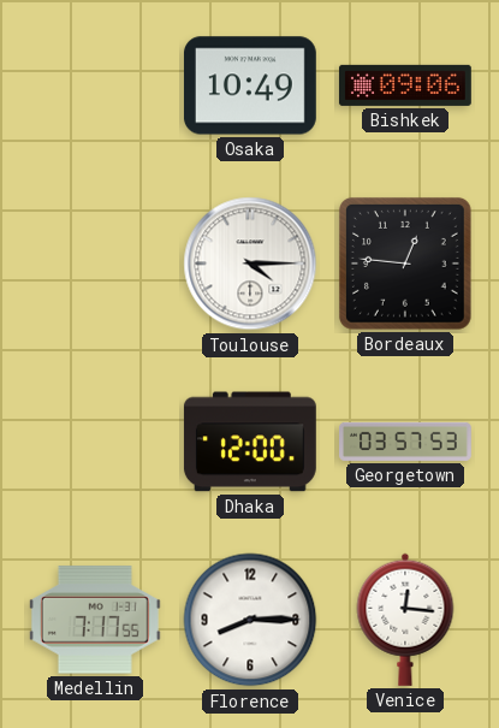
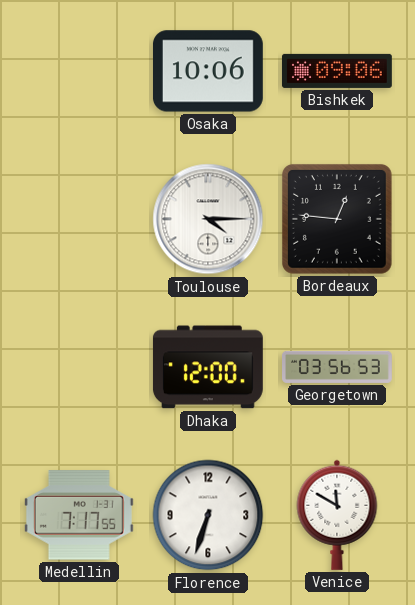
Osaka: 10:49 -> 10:06 (208, 71)
Georgetown: 03:57 -> 03:56 (338, 367)
Florence: 8:15 -> 6:33 (208, 515)
Venice: 12:16 -> 11:50 (337, 515)
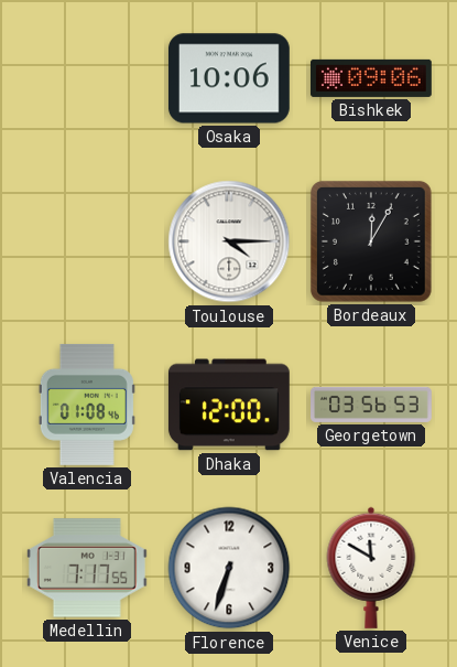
Bordeaux: 12:46 -> 12:05 (371, 241)
Valencia: none -> 01:08 (87, 405)
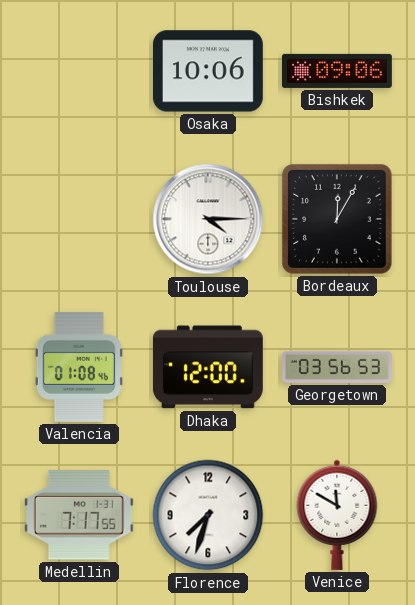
Florence: 6:33 -> 7:33 (208, 515)
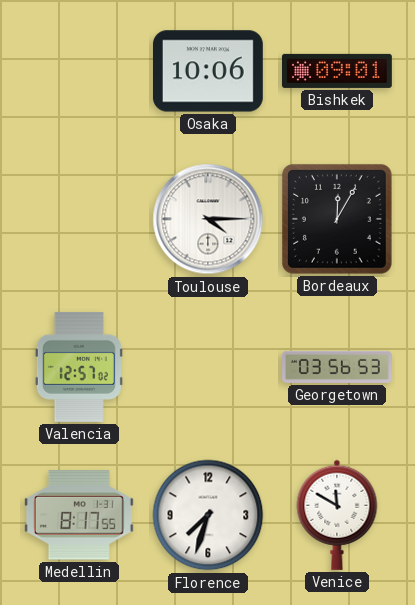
Bishkek: 09:06 -> 09:01 (337, 71)
Valencia: 01:08 -> 12:57 (79, 367)
Dhaka: 12:00 -> none (208, 367)
Medellin: 7:17 -> 8:17 (79, 515)
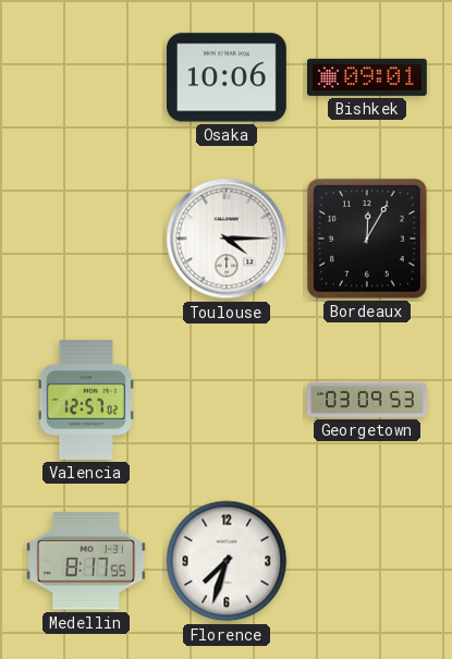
Georgetown: 03:56 -> 03:09 (368, 400)
Venice: 11:50 -> none (337, 515)
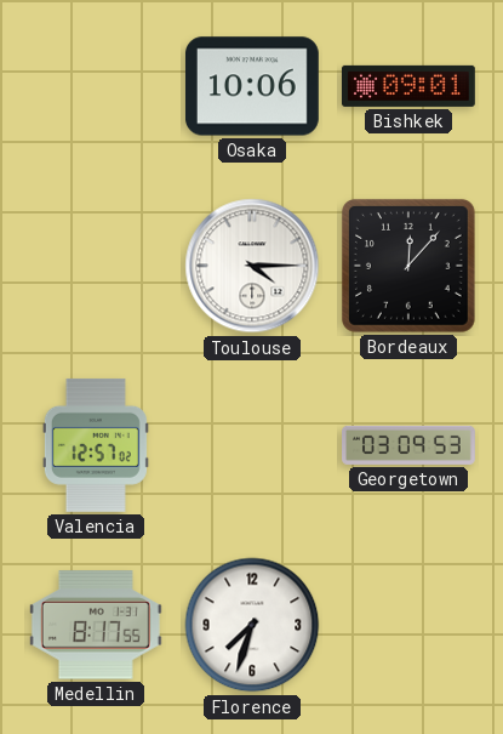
Bordeaux: 12:05 -> 12:07 (408, 266)
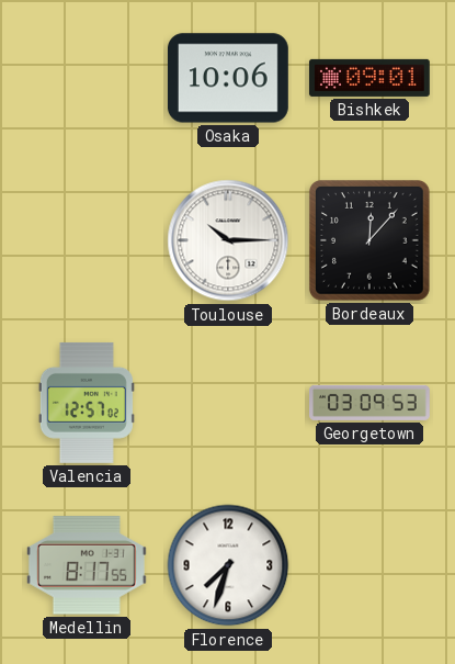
Toulouse: 4:15 -> 10:15 (228, 240)
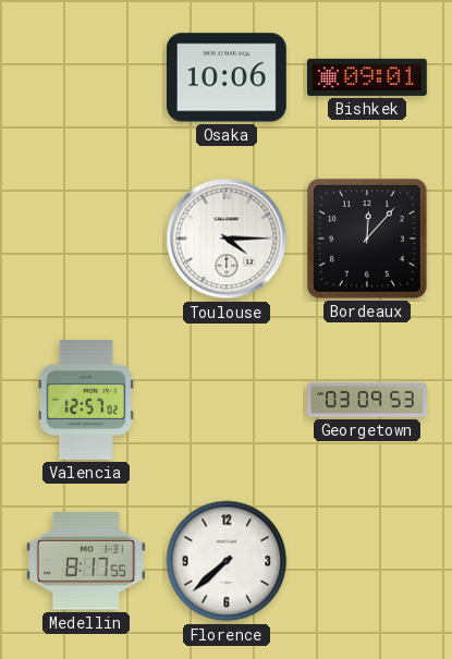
Toulouse: 10:15 -> 4:15 (227, 239)
Florence: 7:33 -> 7:38 (227, 561)
